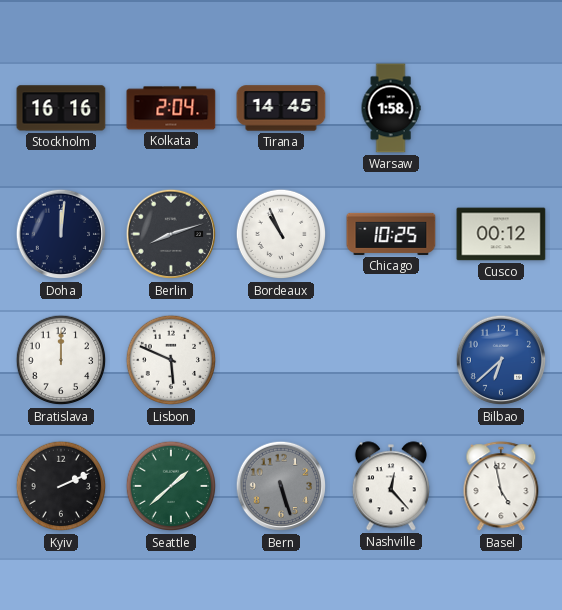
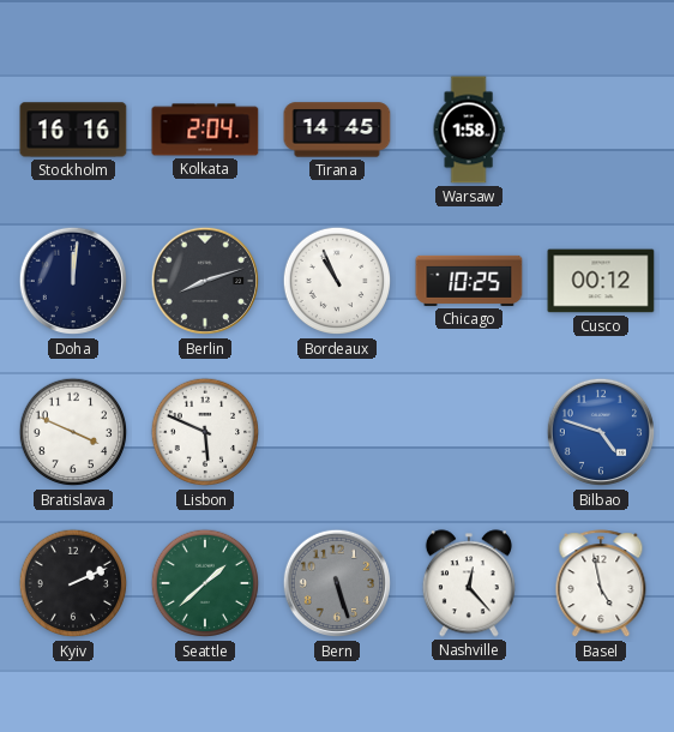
Bratislava: 12:00 -> 3:49 (73, 432)
Bilbao: 6:38 -> 4:48 (601, 432)
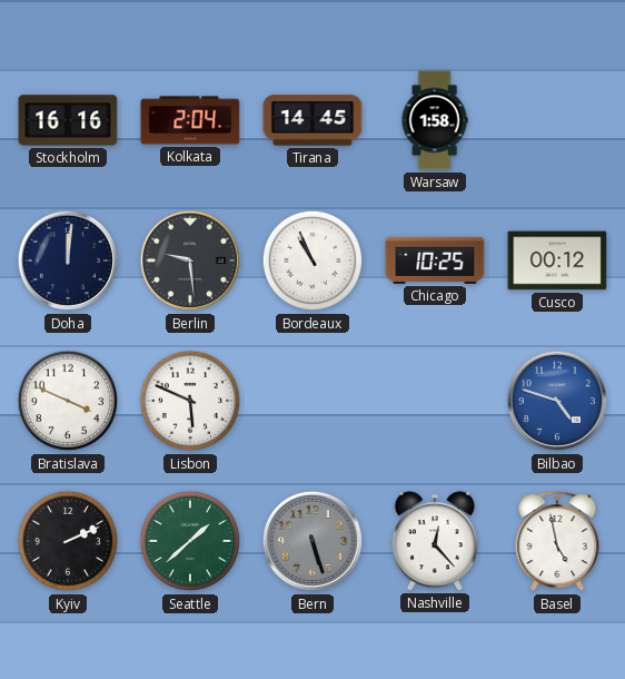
Berlin: 8:12 -> 9:29 (190, 260)
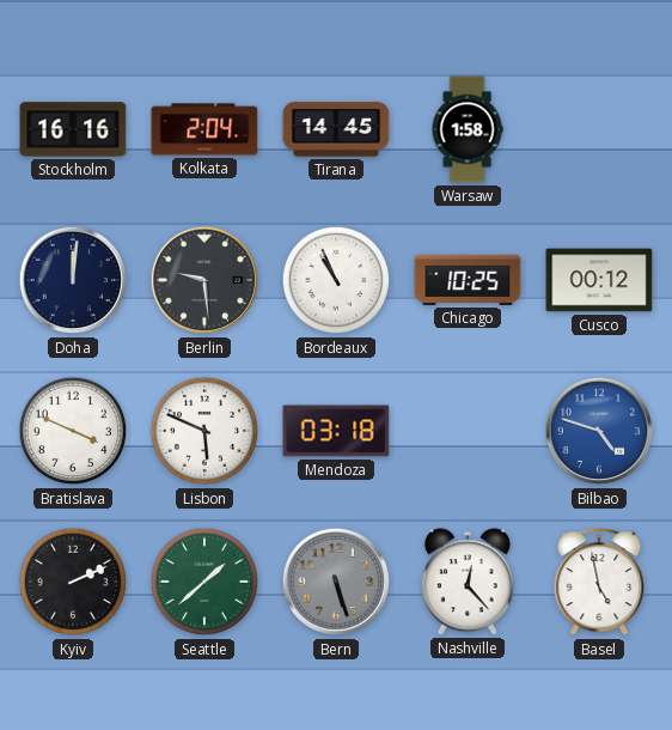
Mendoza: none -> 03:18 (336, 431)
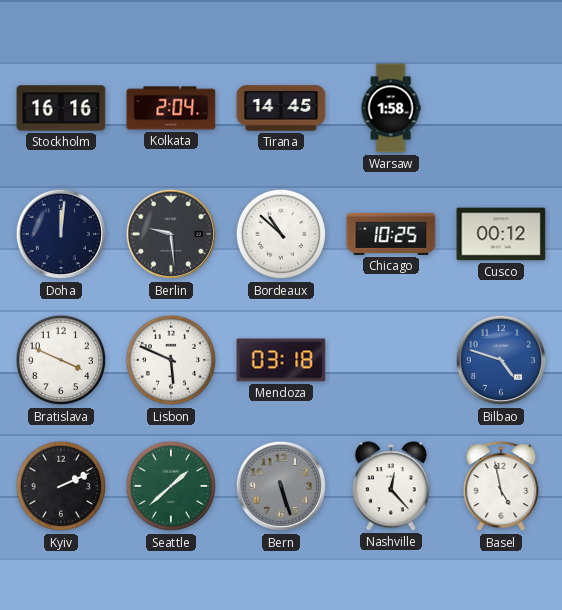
Bordeaux: 10:56 -> 10:52 (281, 234)
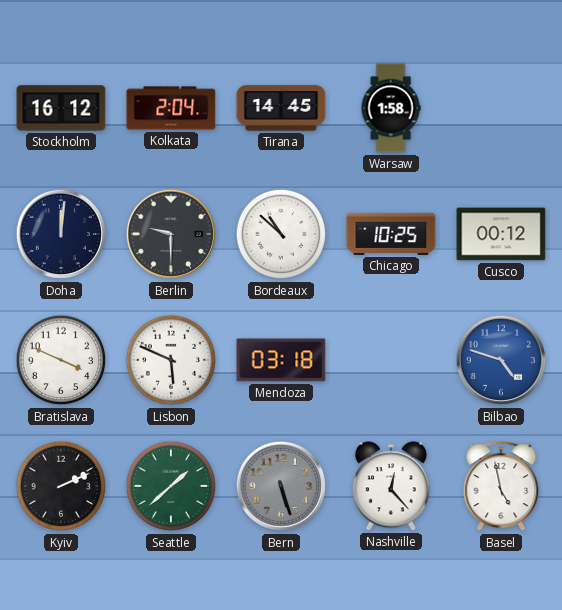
Stockholm: 16:16 -> 16:12 (61, 108)
Berlin: 9:29 -> 9:30 (171, 234)
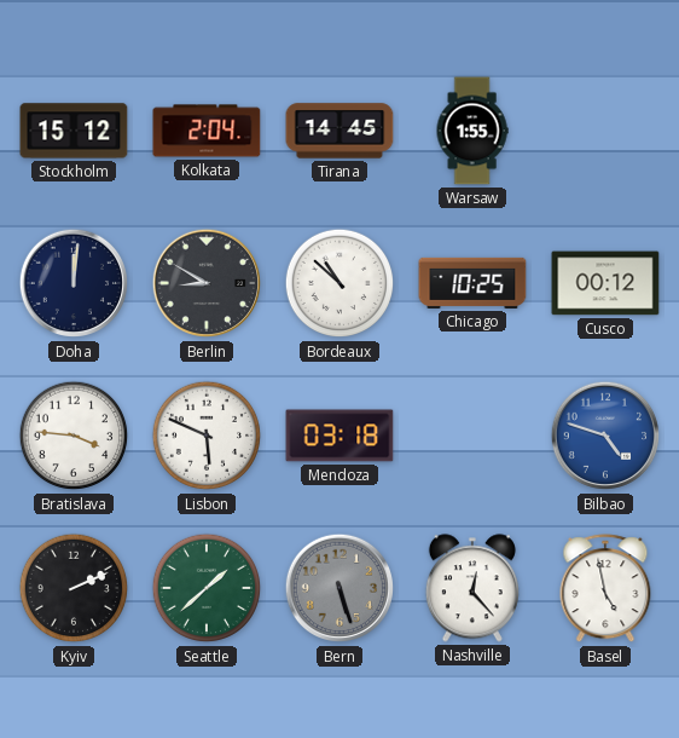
Stockholm: 16:12 -> 15:12 (74, 131)
Warsaw: 1:58 -> 1:55 (472, 131)
Berlin: 9:30 -> 8:50 (207, 283)
Bratislava: 3:49 -> 3:46 (74, 436)
